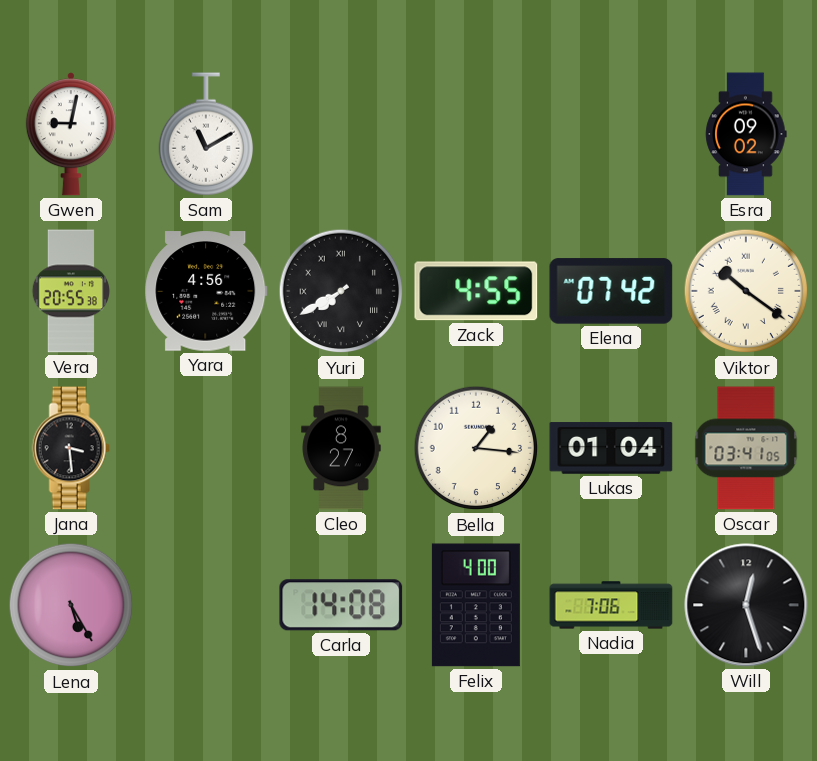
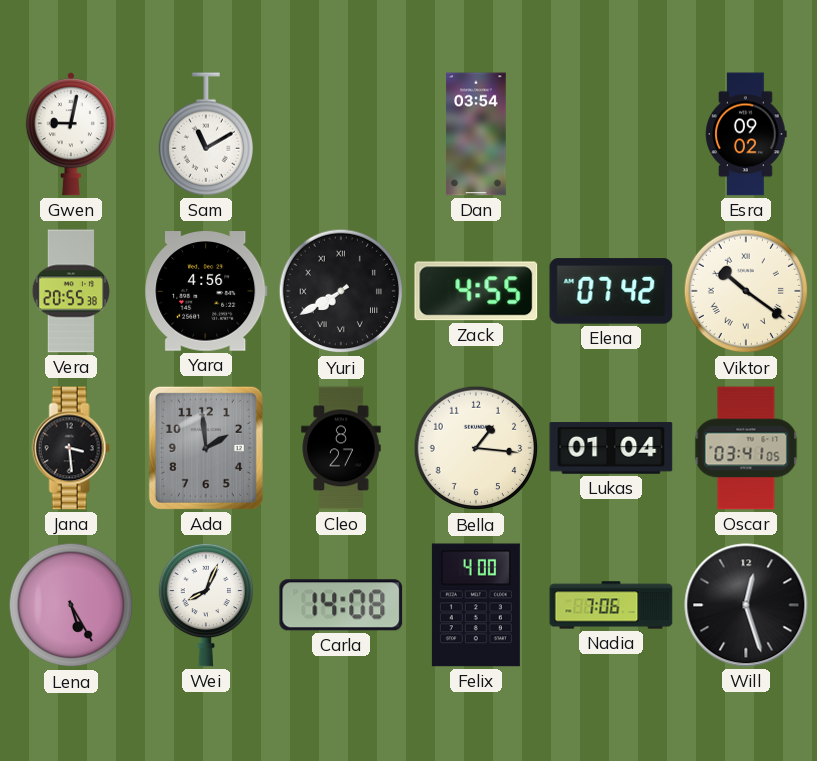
Dan: none -> 03:54 (476, 134)
Ada: none -> 1:59 (206, 448)
Wei: none -> 8:04 (205, 605)
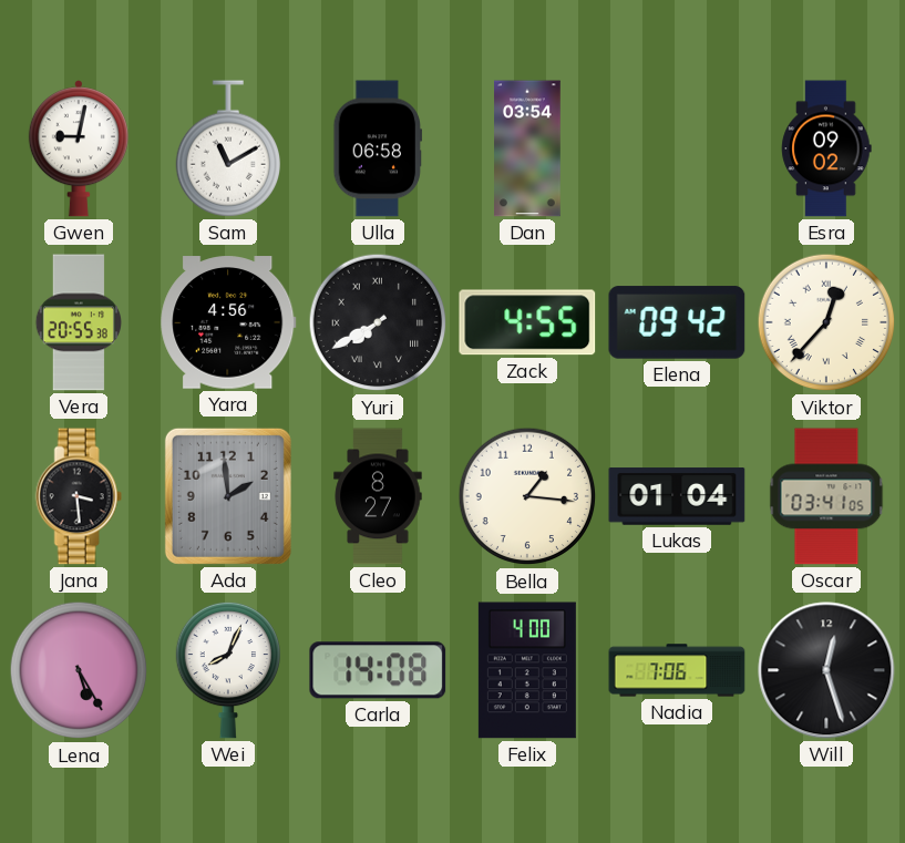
Ulla: none -> 06:58 (378, 148)
Elena: 07:42 -> 09:42 (677, 322)
Viktor: 10:21 -> 12:37 (826, 322)
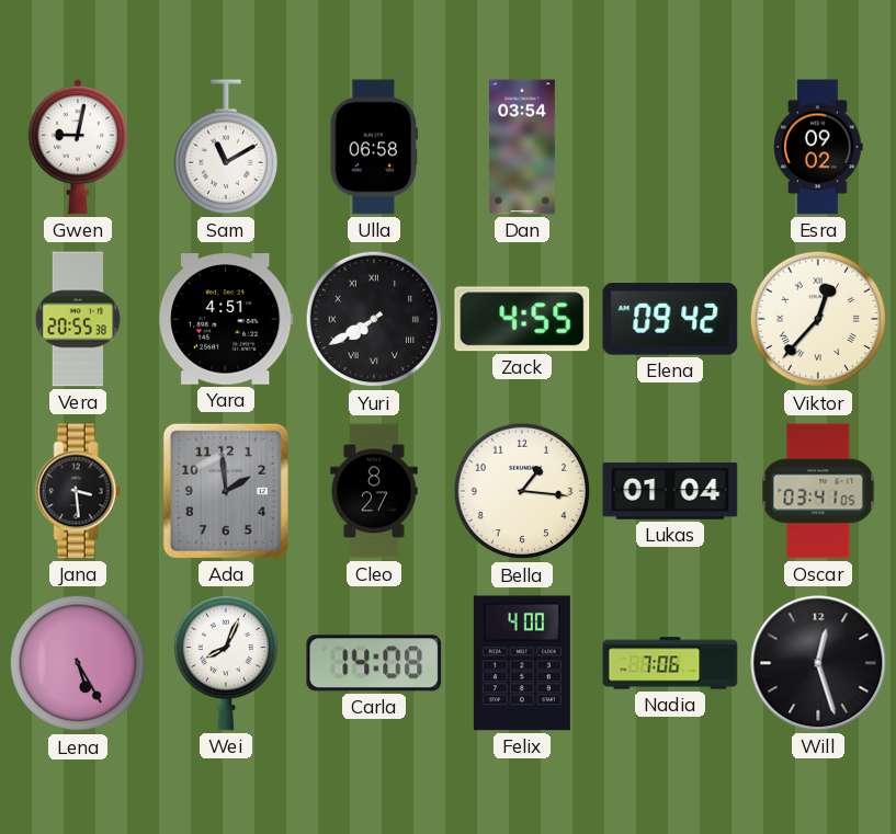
Yara: 4:56 -> 4:51 (226, 319)
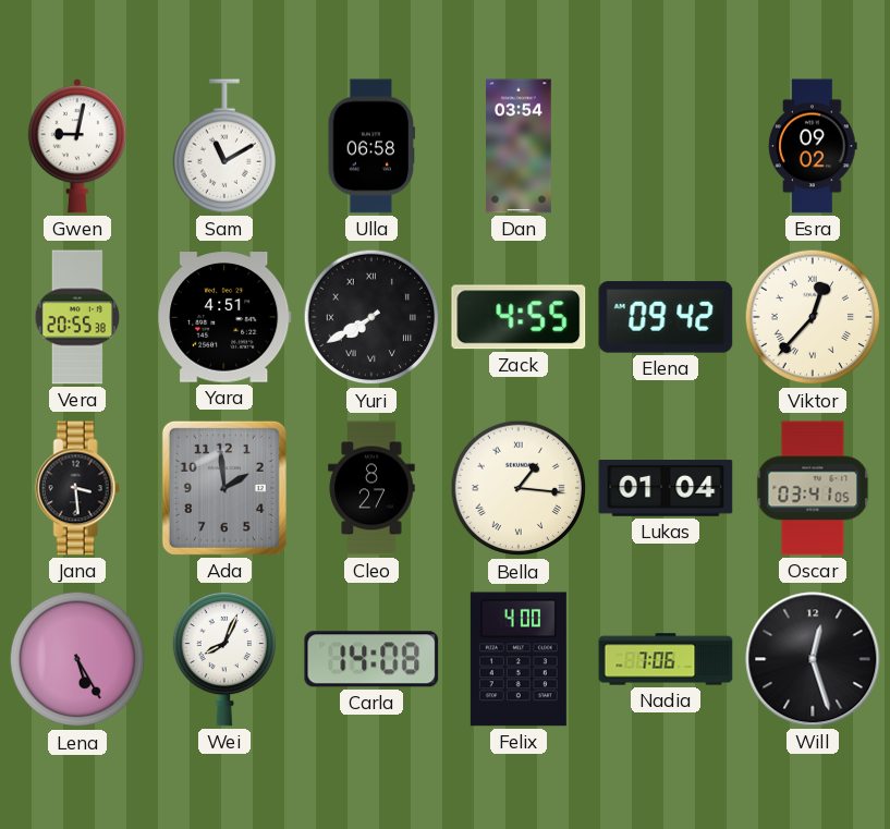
Bella numerals: Arabic -> Roman (519, 488)
